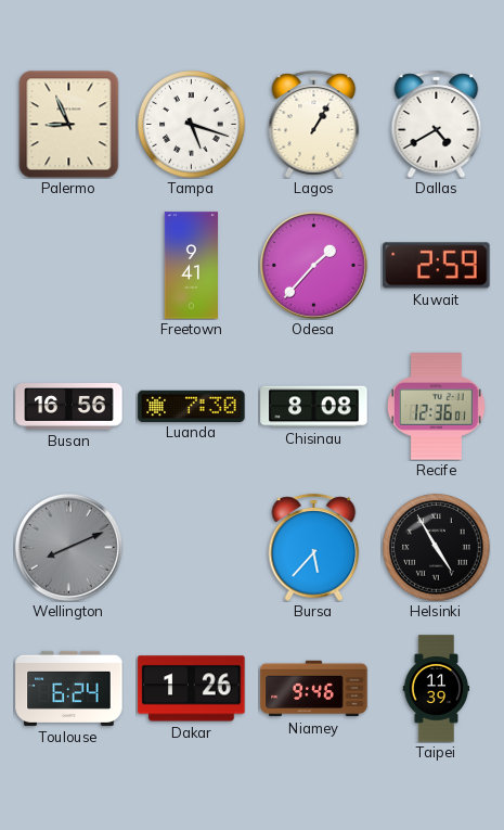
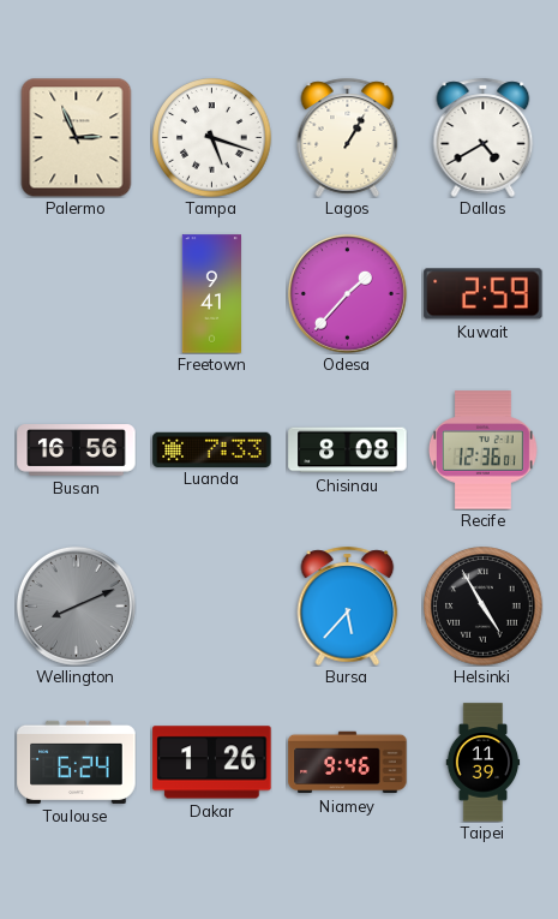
Palermo: 8:56 -> 2:56 (77, 137)
Luanda: 7:30 -> 7:33 (212, 449)
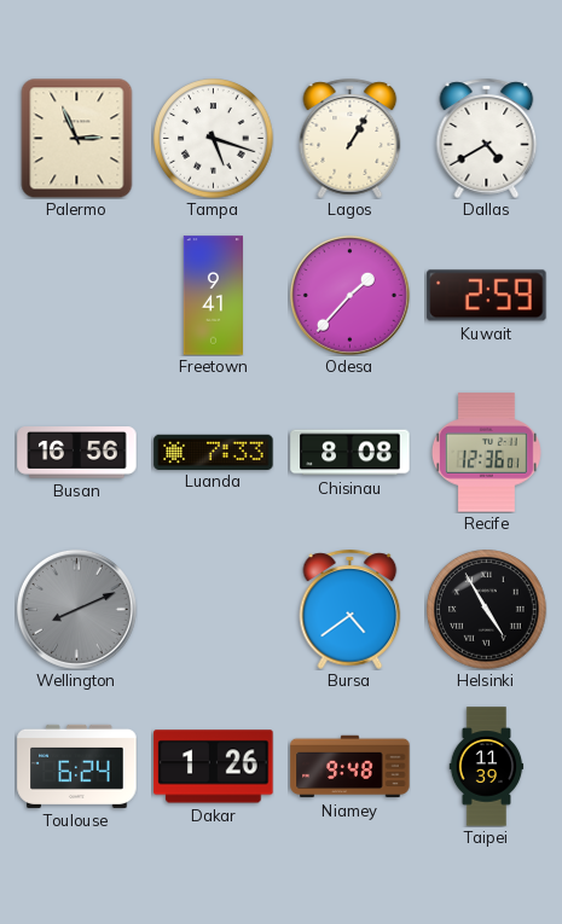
Bursa: 5:37 -> 4:39 (350, 609)
Niamey: 9:46 -> 9:48 (350, 767)
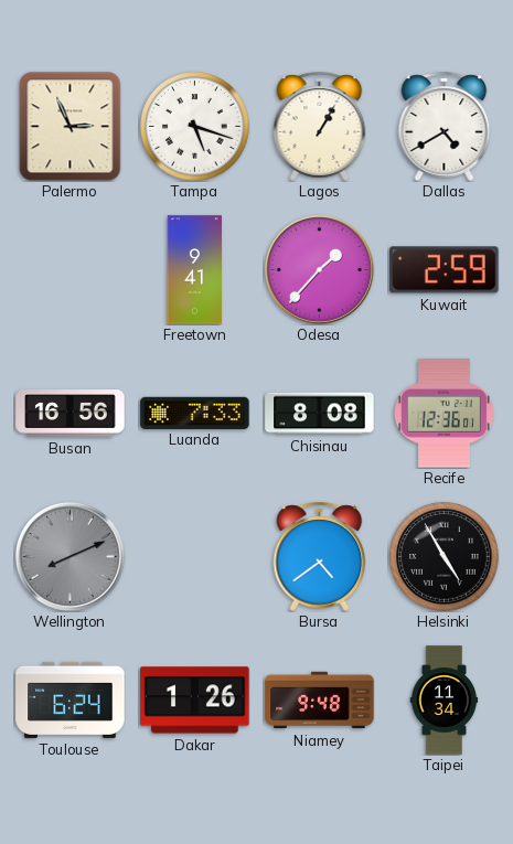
Taipei: 11:39 -> 11:34 (445, 701)
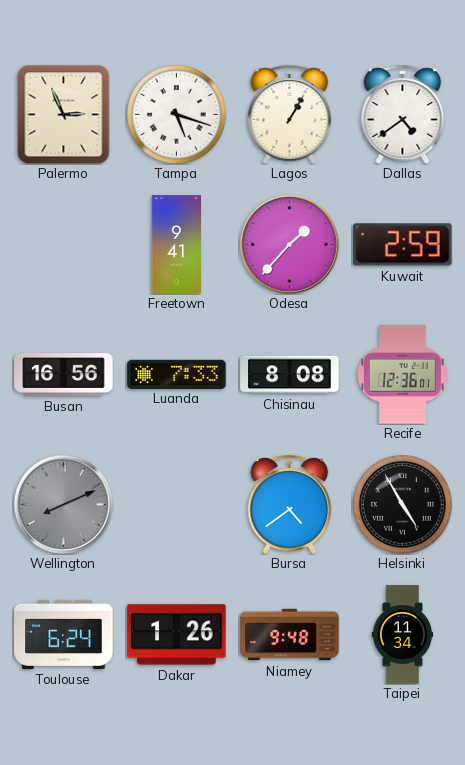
Dallas: 4:40 -> 4:39 (403, 114)
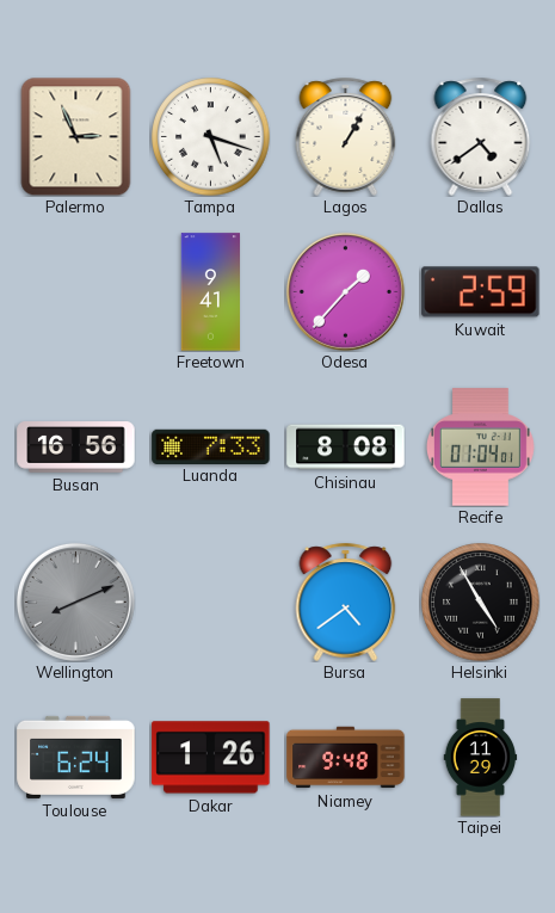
Recife: 12:36 -> 01:04 (480, 448)
Taipei: 11:34 -> 11:29 (481, 758)
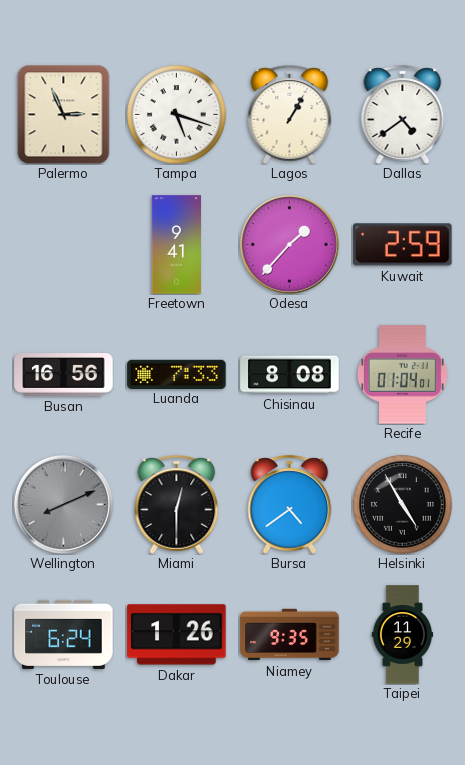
Miami: none -> 12:30 (177, 504)
Niamey: 9:48 -> 9:35 (290, 635)
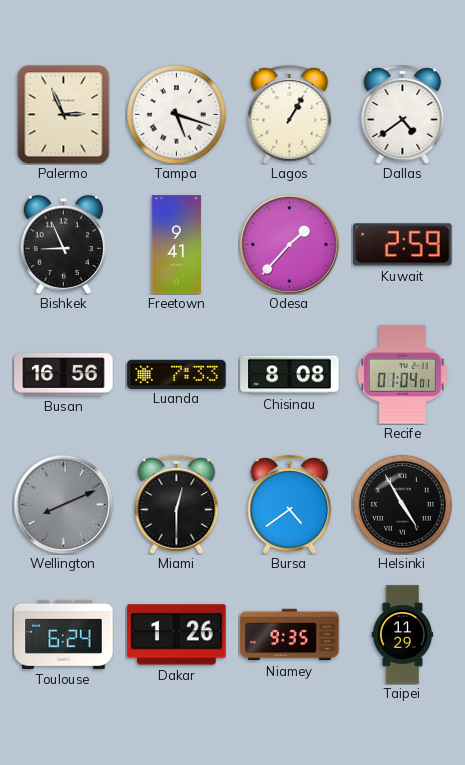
Bishkek: none -> 8:56 (63, 244)
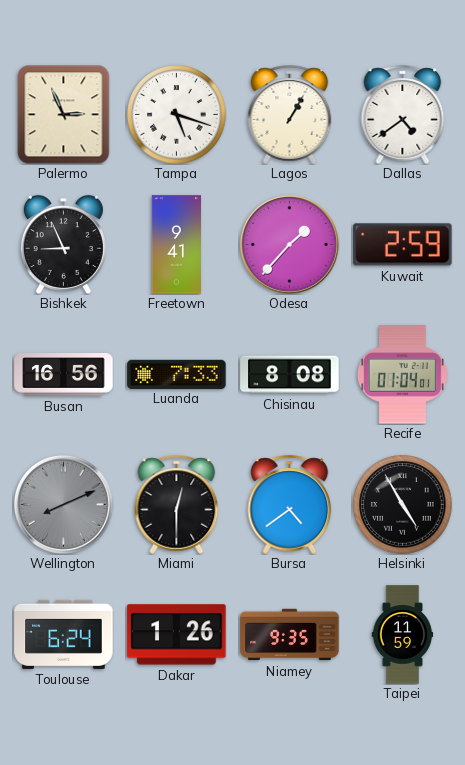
Taipei: 11:29 -> 11:59 (403, 635)
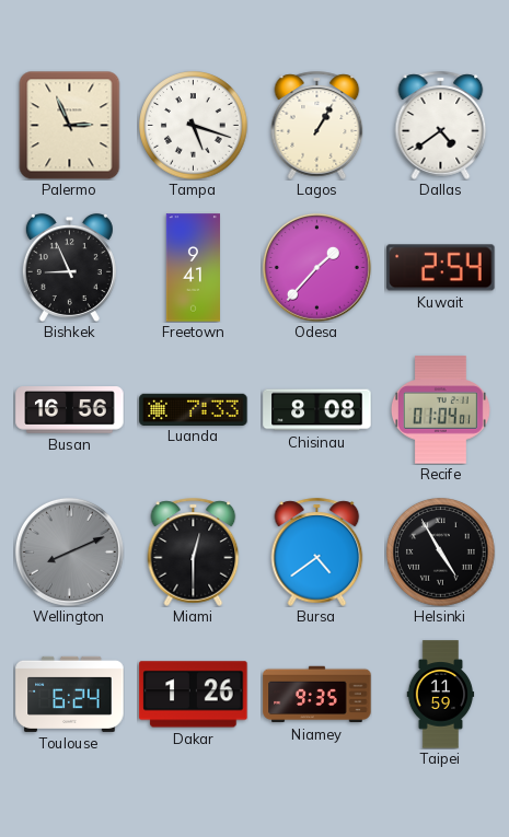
Kuwait: 2:59 -> 2:54 (441, 268)
